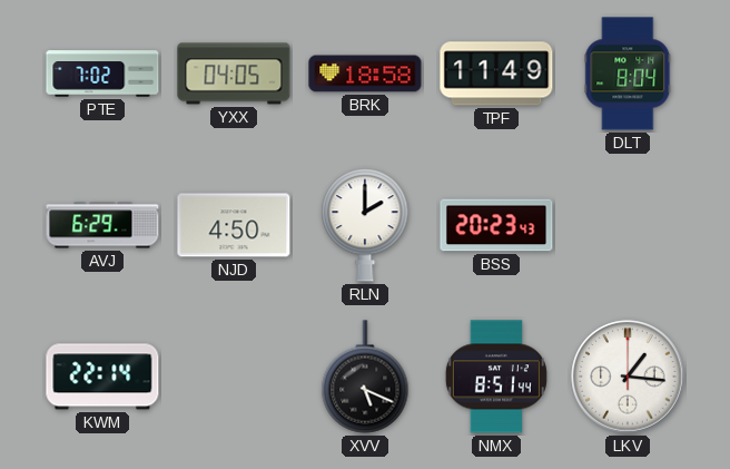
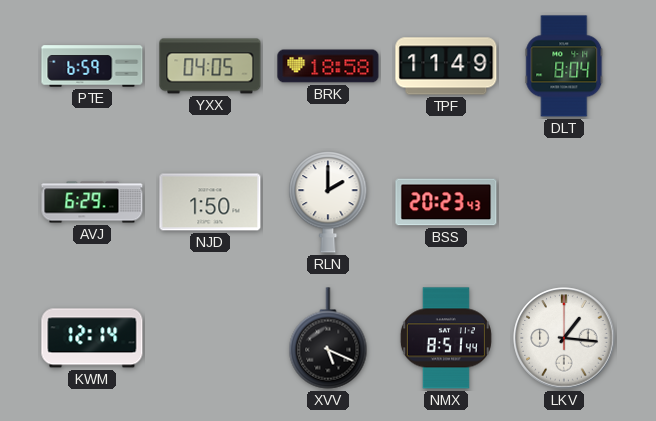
PTE: 7:02 -> 6:59 (92, 66)
NJD: 4:50 -> 1:50 (210, 202)
KWM: 22:14 -> 12:14 (92, 338)
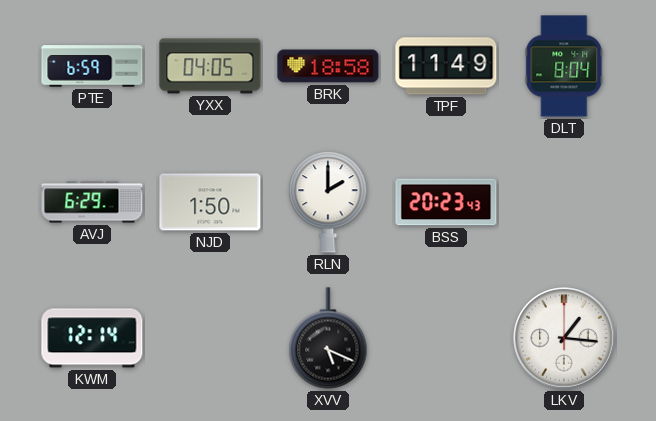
NMX: 8:51 -> none (446, 338)
